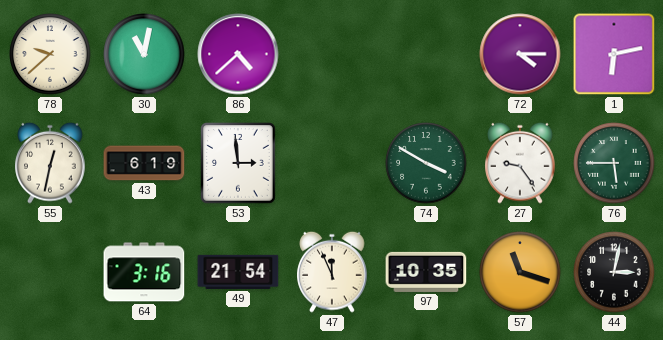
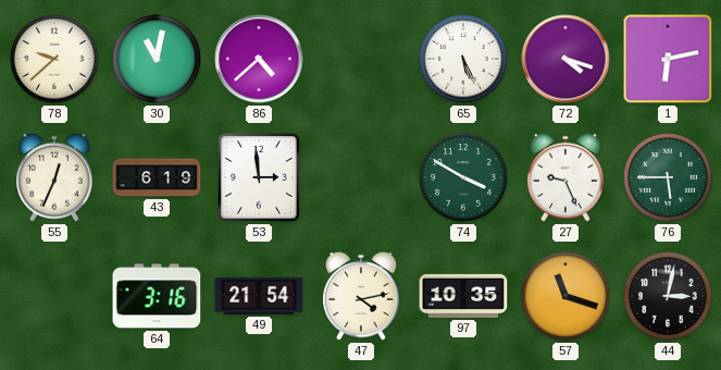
65: none -> 5:26 (463, 59)
72: 4:15 -> 4:18 (565, 59)
55: 12:32 -> 12:34 (54, 177)
27: 9:24 -> 9:26 (565, 177)
47: 11:56 -> 4:13 (361, 296)
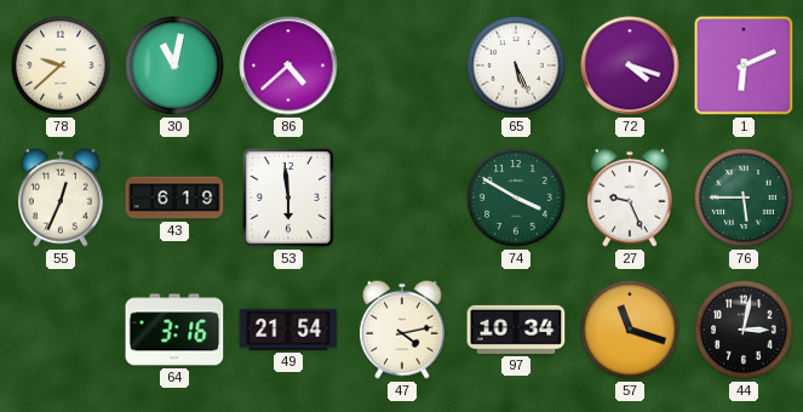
1: 6:13 -> 6:11 (744, 65)
53: 2:59 -> 5:59 (289, 199)
97: 10:35 -> 10:34 (516, 330)
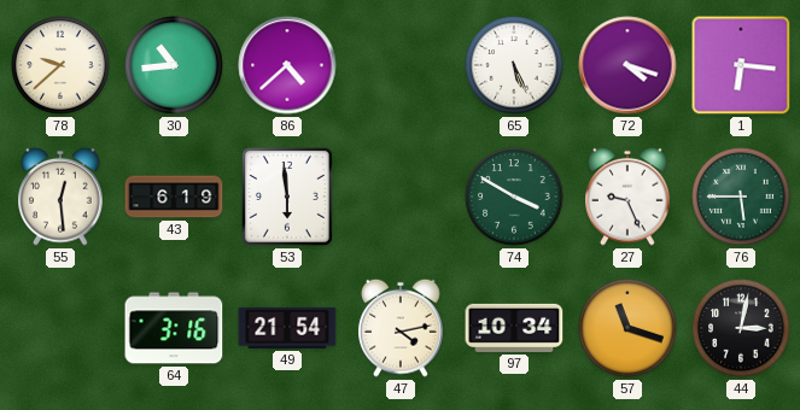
30: 11:02 -> 10:44 (174, 65)
1: 6:11 -> 6:16 (741, 65)
55: 12:34 -> 12:29 (60, 197)
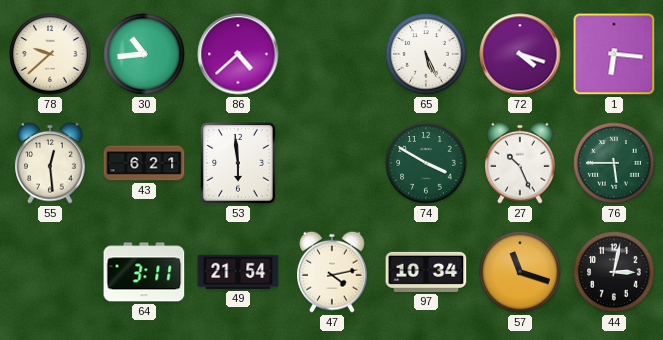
43: 6:19 -> 6:21 (144, 163)
27: 9:26 -> 10:26 (520, 163)
64: 3:16 -> 3:11 (144, 272)
